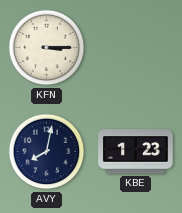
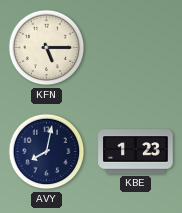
KFN: 3:15 -> 5:15 (47, 48)
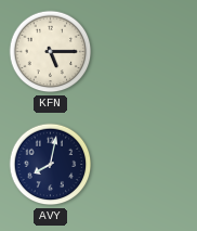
KBE: 1:23 -> none (136, 152)
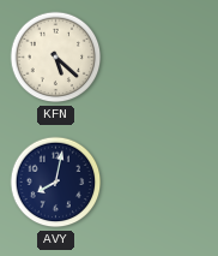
KFN: 5:15 -> 5:22 (56, 58)
